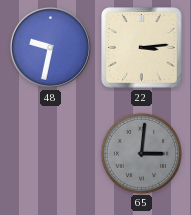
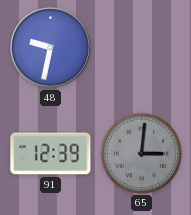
22: 3:14 -> none (142, 48)
91: none -> 12:39 (51, 154)
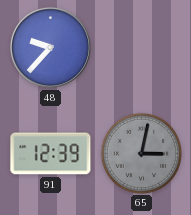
48: 9:32 -> 9:37 (50, 47)
65: 3:01 -> 3:02 (141, 153)
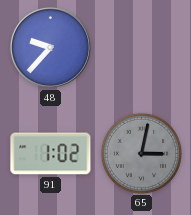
91: 12:39 -> 1:02 (51, 154)
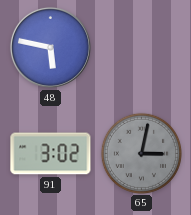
48: 9:37 -> 5:47 (50, 47)
91: 1:02 -> 3:02 (51, 154)
